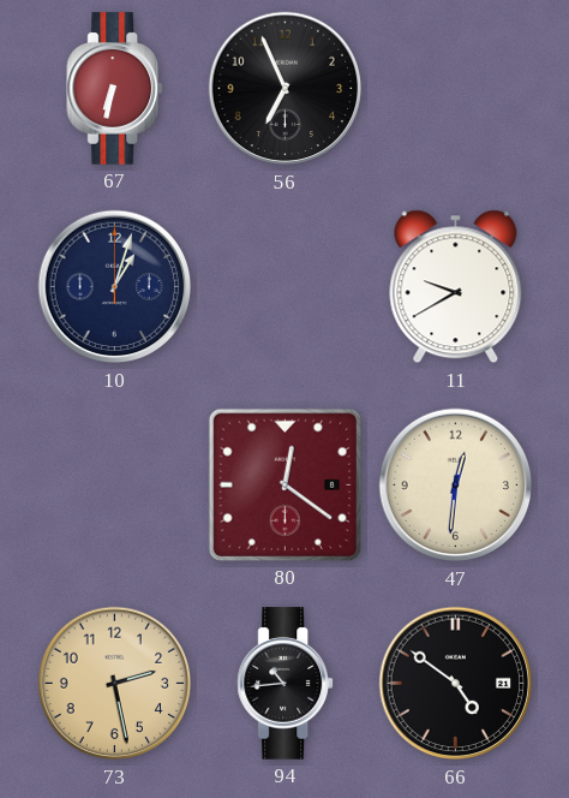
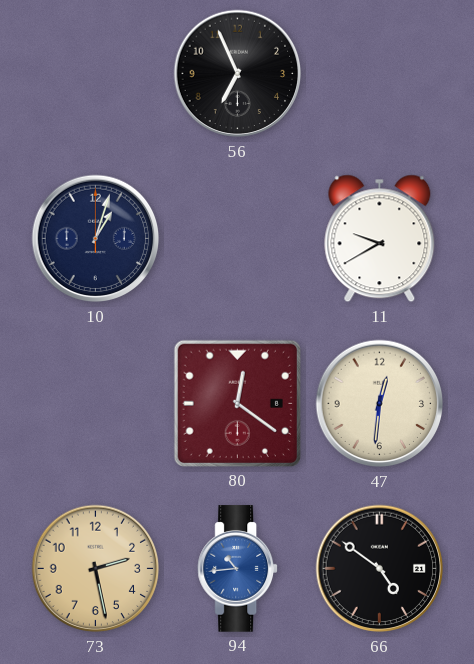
67: 6:32 -> none (115, 89)
94 dial: black -> blue (238, 569)
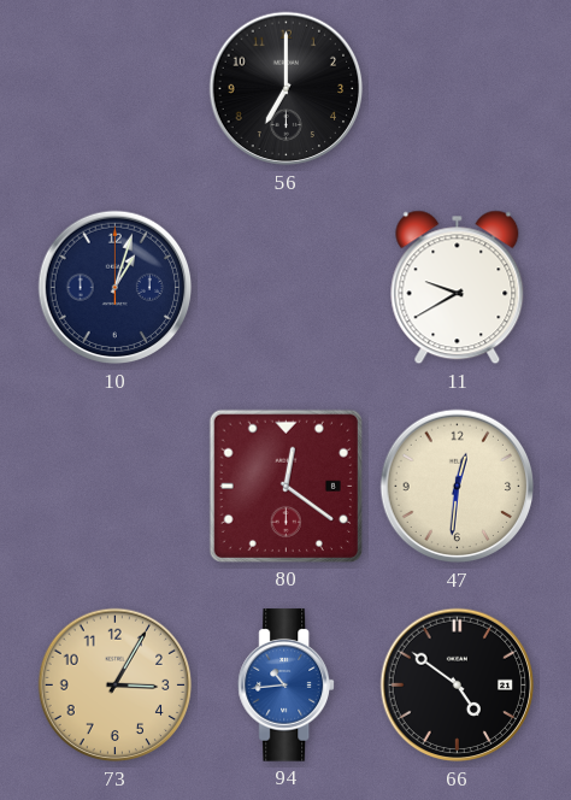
56: 6:56 -> 7:00 (287, 89)
73: 2:28 -> 3:05 (116, 686)
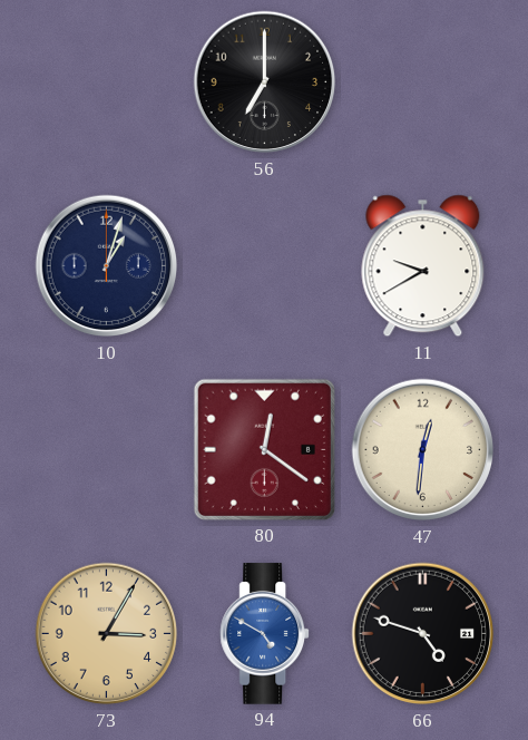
94: 10:44 -> 4:50 (265, 634)
66: 4:51 -> 4:48 (423, 634)
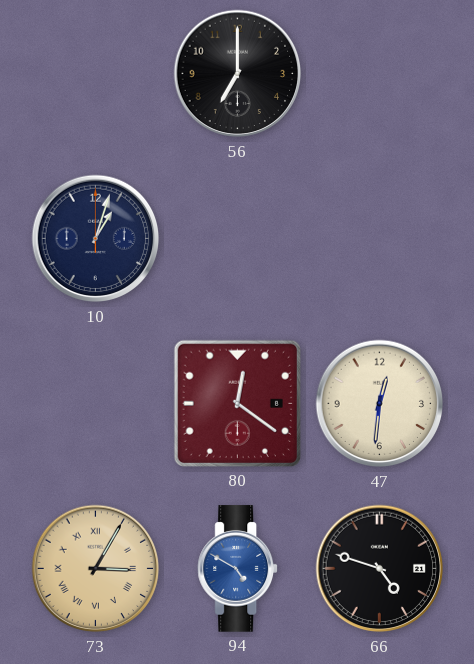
11: 9:40 -> none (423, 266)
73 numerals: Arabic -> Roman (96, 569)
